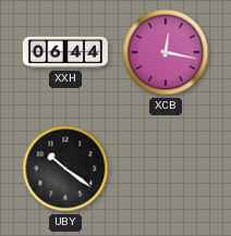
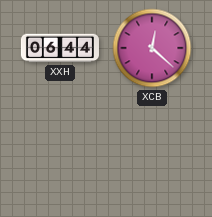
XCB: 12:17 -> 12:22 (152, 48)
UBY: 10:21 -> none (65, 169)
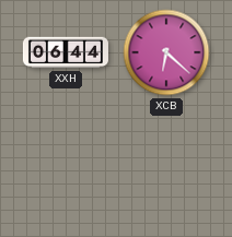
XCB: 12:22 -> 6:22 (166, 52)
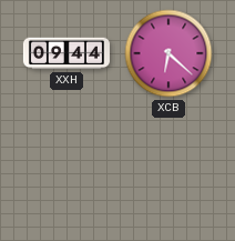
XXH: 06:44 -> 09:44 (67, 53)
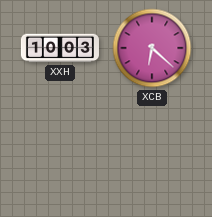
XXH: 09:44 -> 10:03 (60, 48)
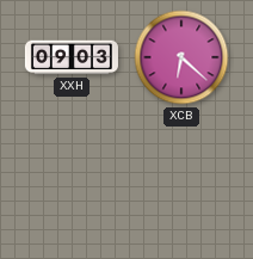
XXH: 10:03 -> 09:03 (72, 57)
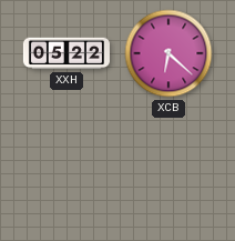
XXH: 09:03 -> 05:22 (67, 53)
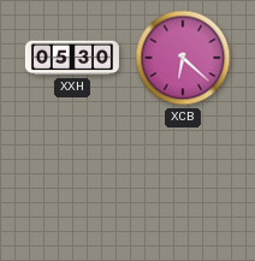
XXH: 05:22 -> 05:30 (72, 58)
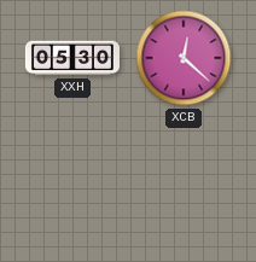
XCB: 6:22 -> 12:22 (184, 58)
